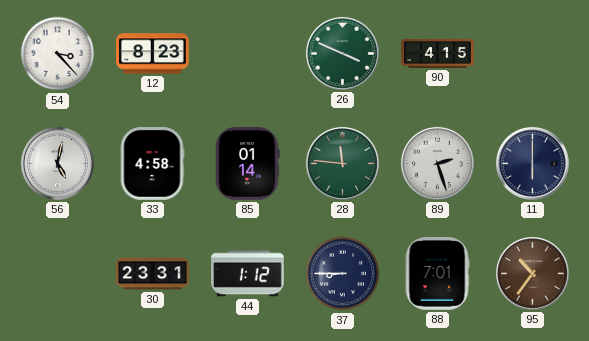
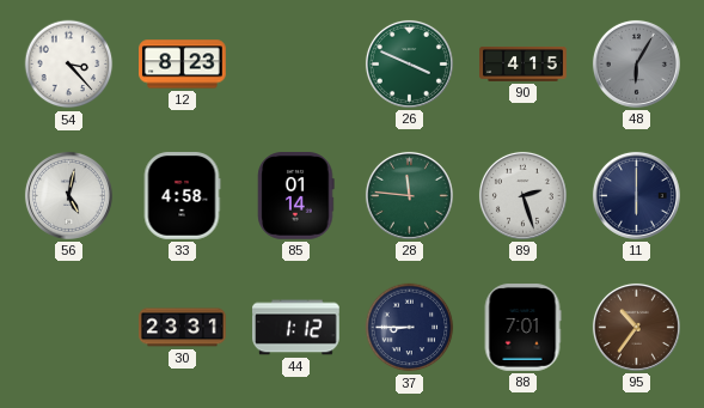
48: none -> 6:05 (636, 63)
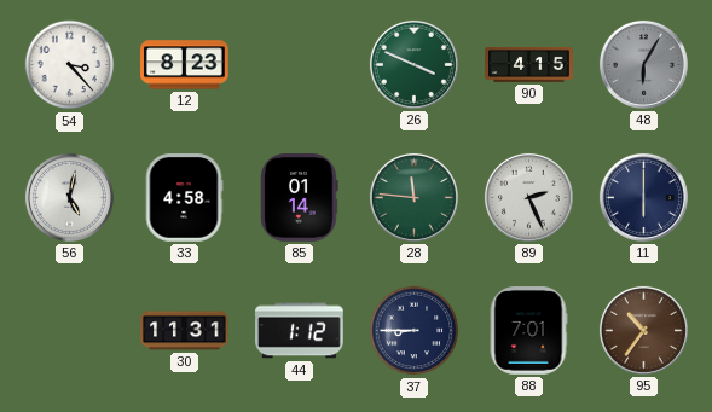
89: 2:27 -> 2:26 (528, 197)
30: 23:31 -> 11:31 (185, 331)
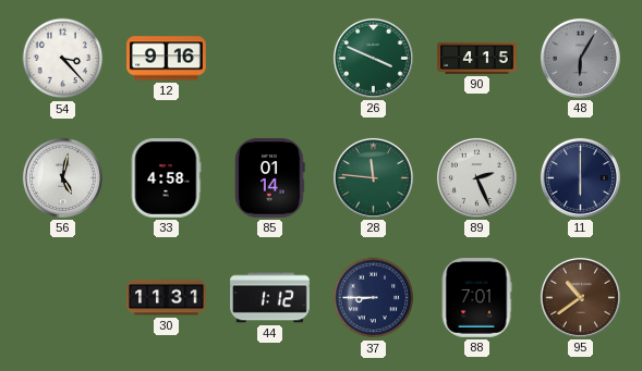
12: 8:23 -> 9:16 (167, 59)
95: 10:36 -> 10:39 (580, 297)
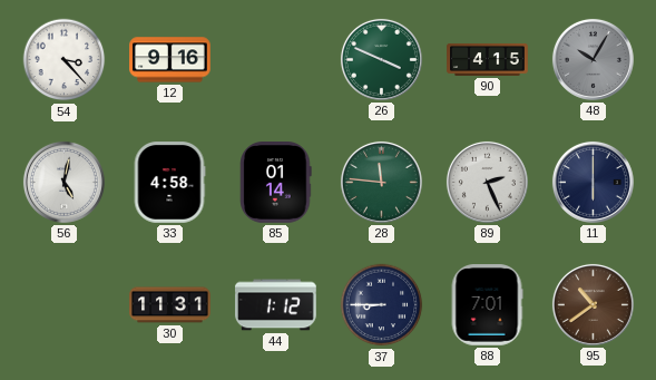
48: 6:05 -> 10:05 (593, 59)
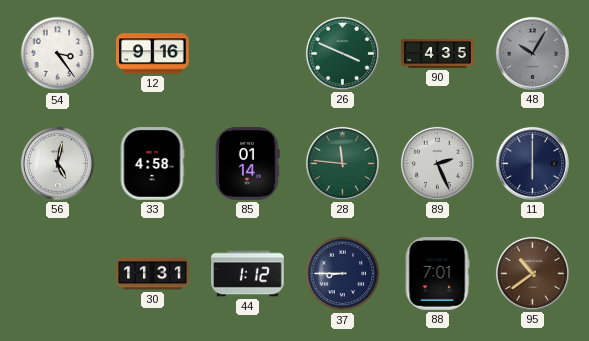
54: 3:23 -> 3:24 (58, 54)
90: 4:15 -> 4:35 (438, 53)
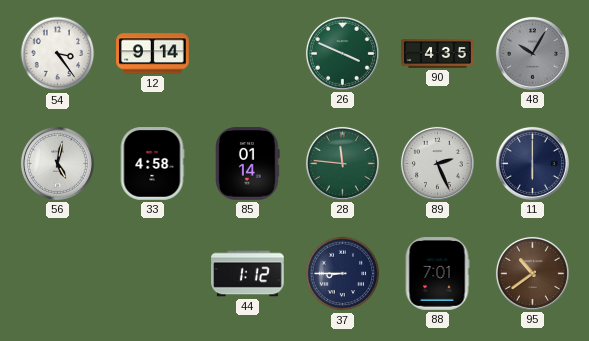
12: 9:16 -> 9:14 (153, 54)
30: 11:31 -> none (153, 274)
